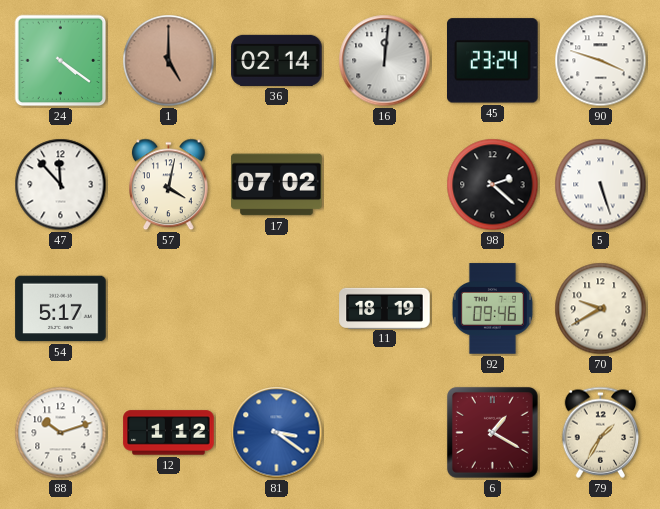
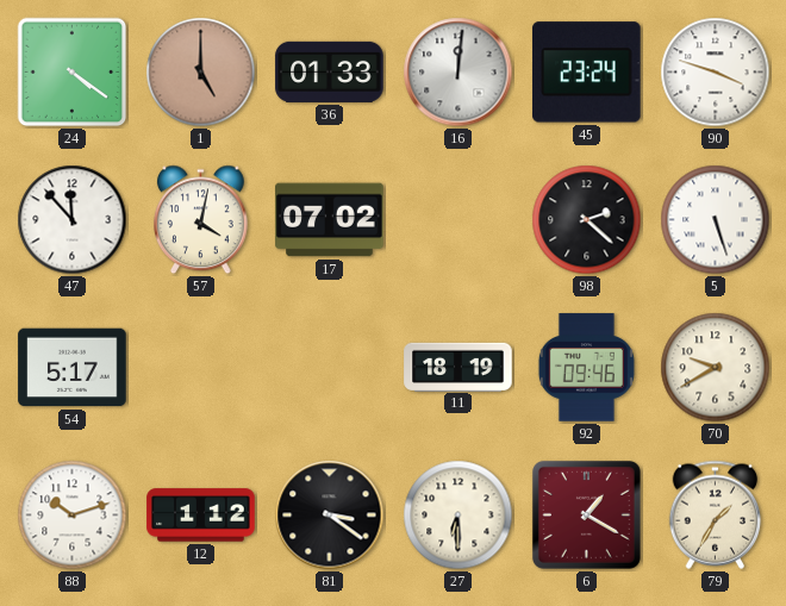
36: 02:14 -> 01:33 (330, 71)
81 dial: blue -> black (330, 516)
27: none -> 6:30 (458, 516)
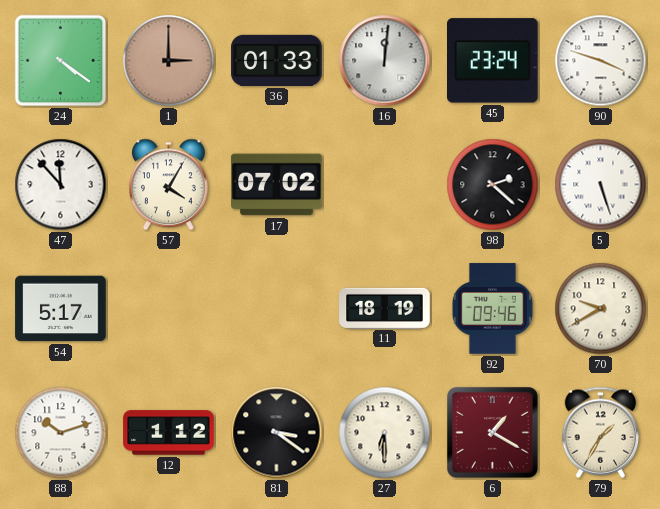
1: 5:00 -> 3:00 (169, 61)
57: 4:02 -> 4:05 (169, 185)
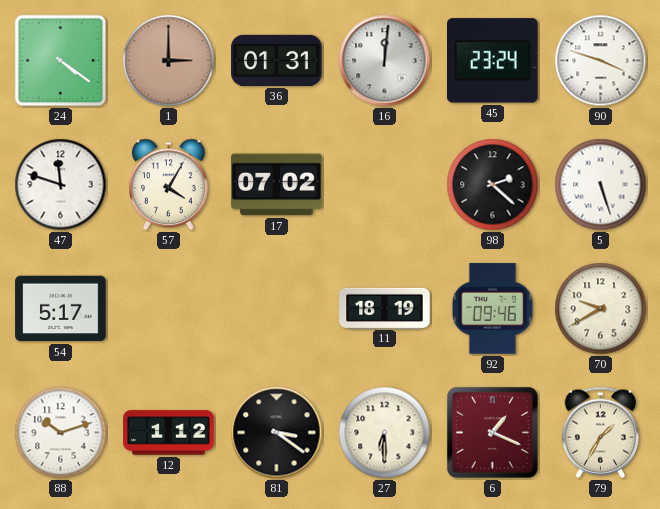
36: 01:33 -> 01:31 (277, 60)
47: 11:53 -> 11:48 (61, 185)
6: 1:20 -> 1:19 (492, 432)
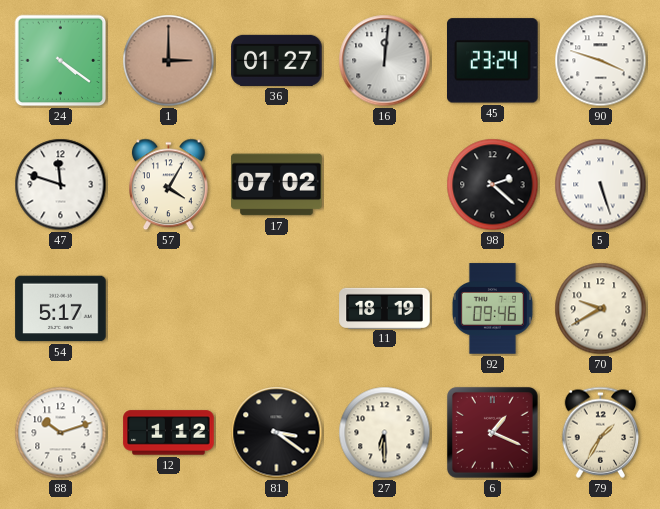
36: 01:31 -> 01:27 (277, 60)
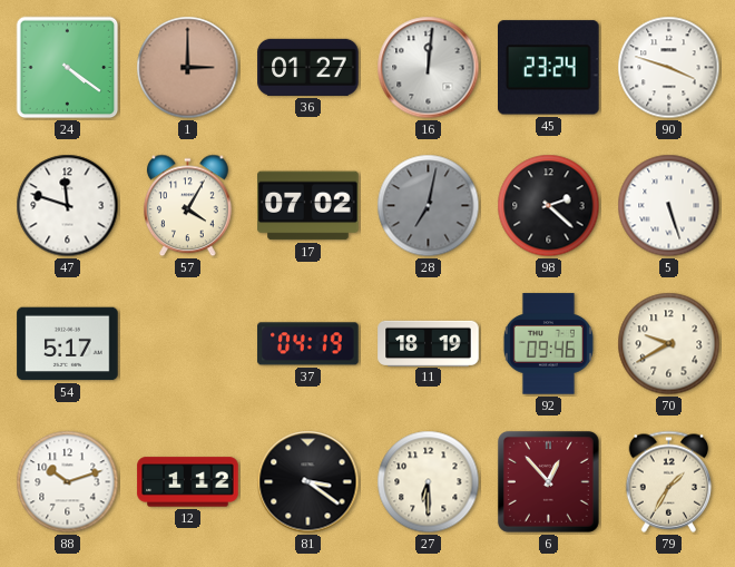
28: none -> 7:02 (429, 206)
37: none -> 04:19 (308, 344)
6: 1:19 -> 12:53 (548, 481)
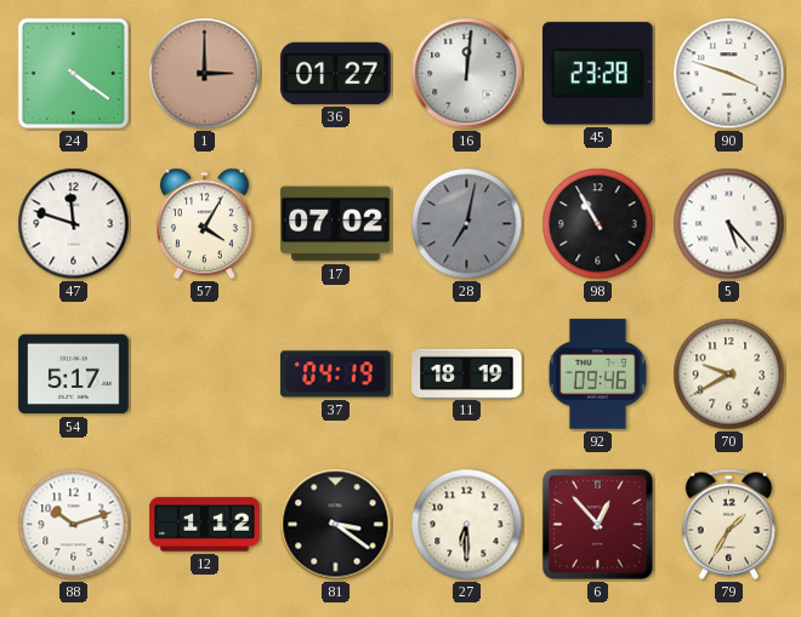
45: 23:24 -> 23:28 (598, 74)
98: 2:22 -> 10:55 (598, 224)
5: 5:27 -> 5:23 (729, 224)
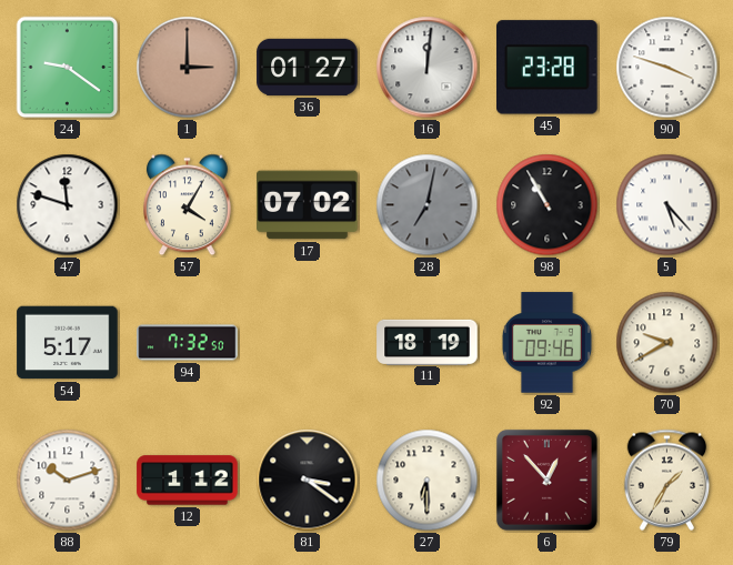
24: 4:21 -> 9:21 (68, 68)
94: none -> 7:32 (188, 343)
37: 04:19 -> none (336, 375)
